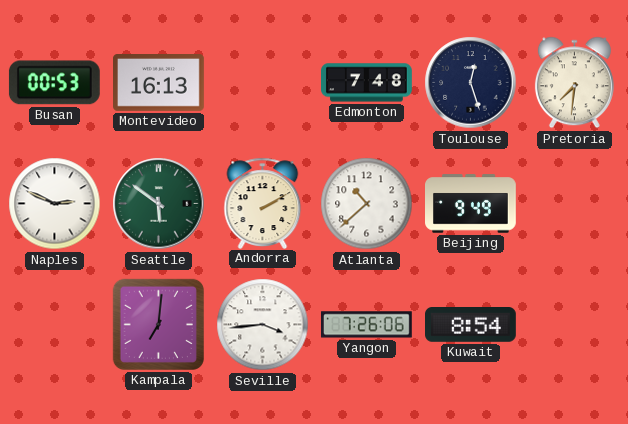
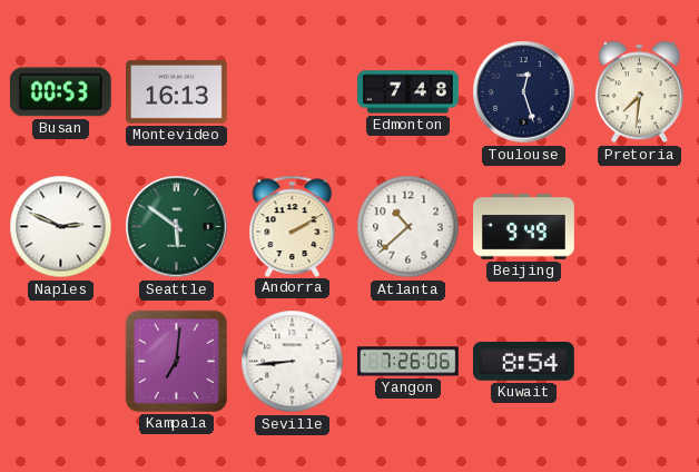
Seville: 3:44 -> 8:44 (293, 362)
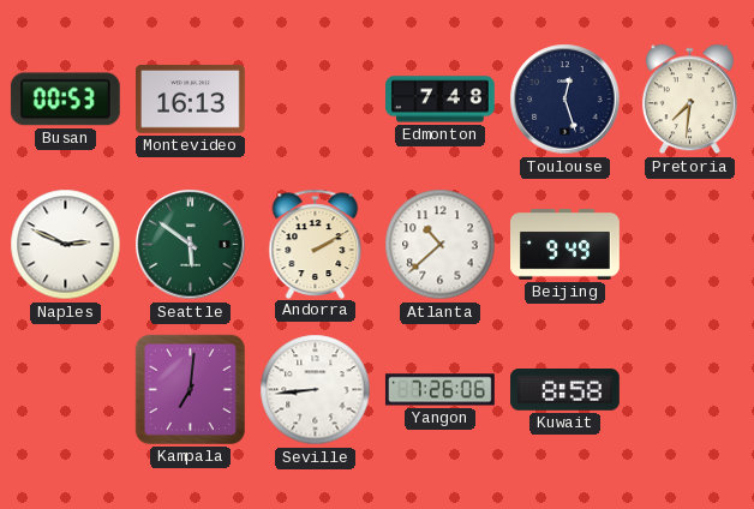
Kuwait: 8:54 -> 8:58 (565, 390)
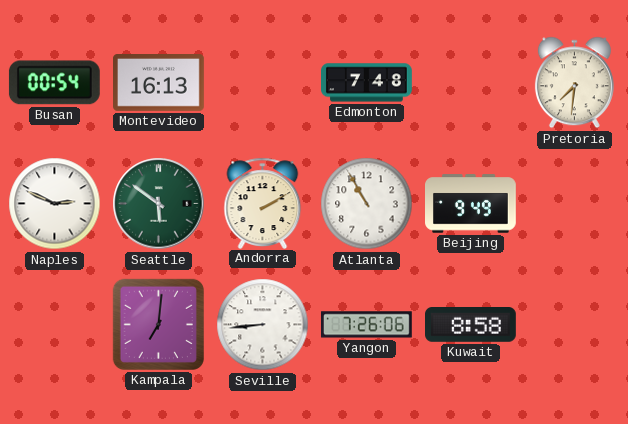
Busan: 00:53 -> 00:54 (54, 83)
Toulouse: 12:27 -> none (565, 100)
Atlanta: 10:38 -> 10:55 (367, 204)
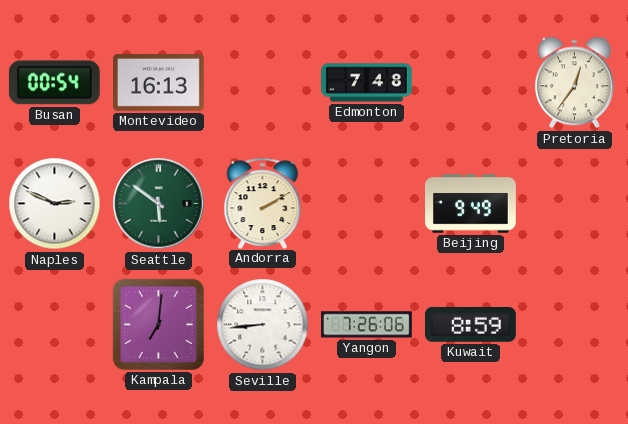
Pretoria: 7:31 -> 12:36 (574, 83)
Atlanta: 10:55 -> none (367, 204)
Kuwait: 8:58 -> 8:59 (471, 325)
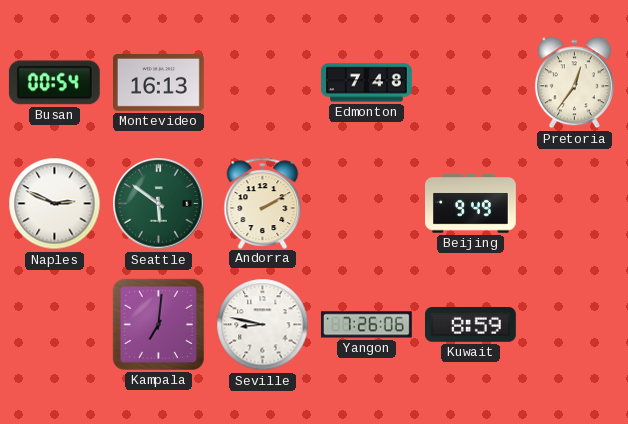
Seville: 8:44 -> 8:47 (263, 325)
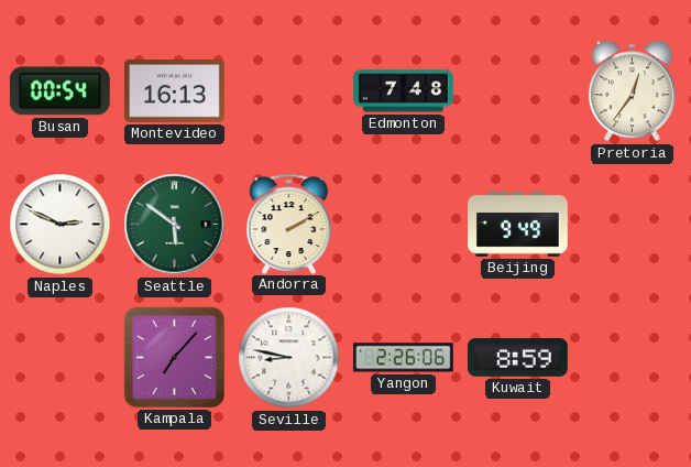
Kampala: 7:01 -> 7:07 (174, 357)
Yangon: 7:26 -> 2:26 (403, 358)
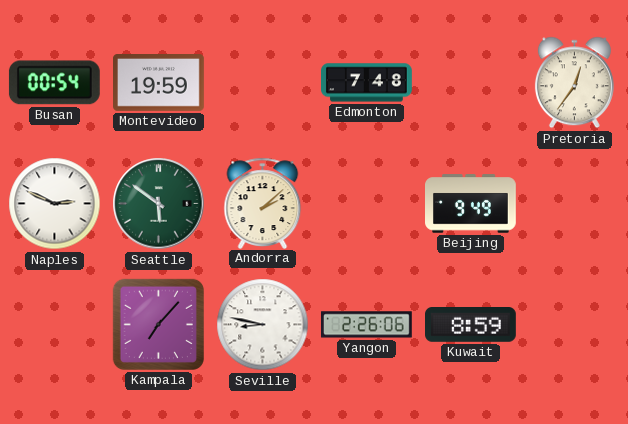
Montevideo: 16:13 -> 19:59 (159, 83)
Andorra: 2:10 -> 2:08 (263, 203)
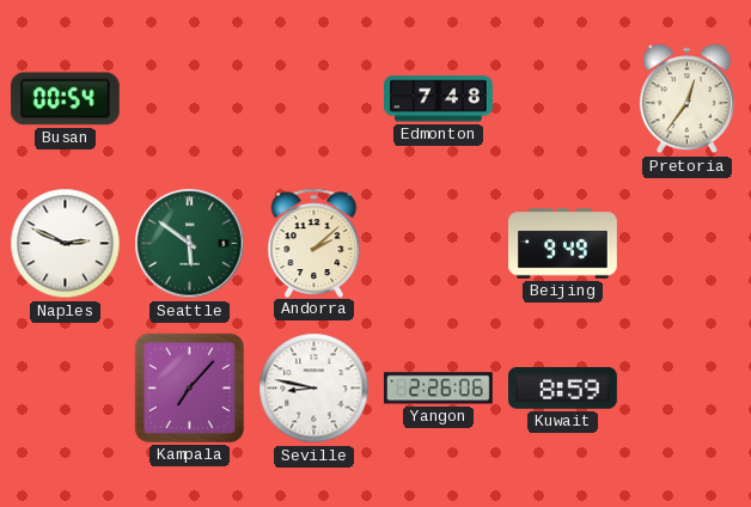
Montevideo: 19:59 -> none (159, 83)
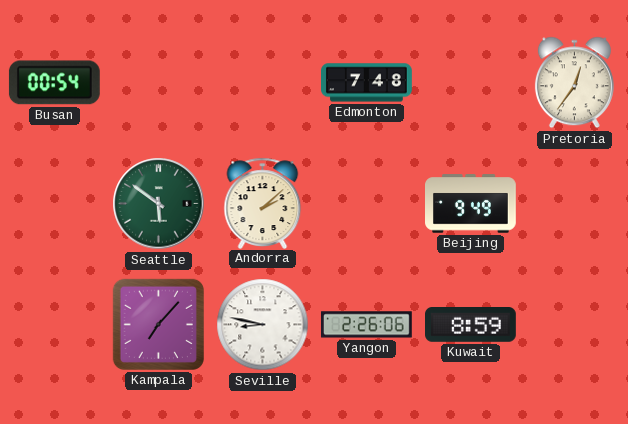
Naples: 2:49 -> none (66, 244)
